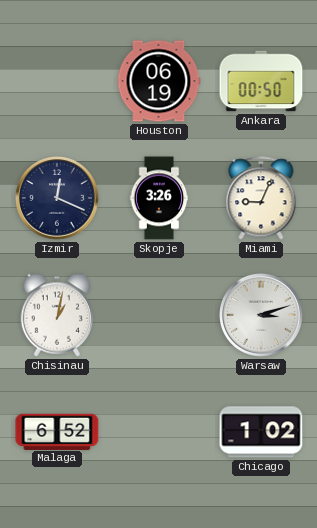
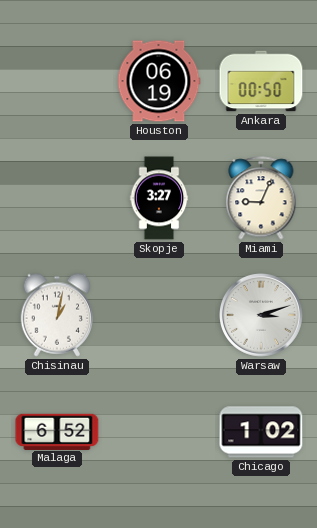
Izmir: 12:19 -> none (58, 199)
Skopje: 3:26 -> 3:27 (159, 198)
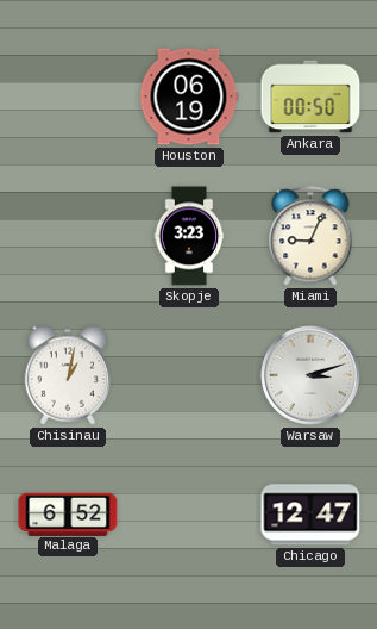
Skopje: 3:27 -> 3:23 (189, 236)
Chicago: 1:02 -> 12:47 (310, 515)
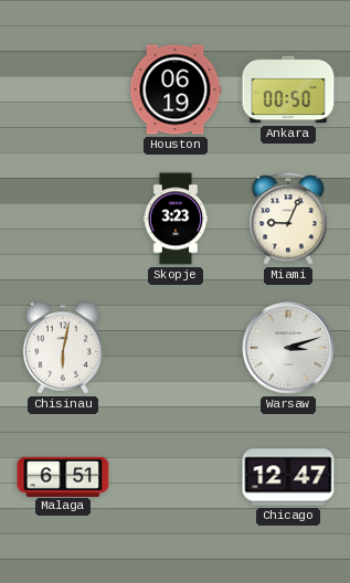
Chisinau: 1:02 -> 6:02 (63, 348)
Malaga: 6:52 -> 6:51 (63, 476)
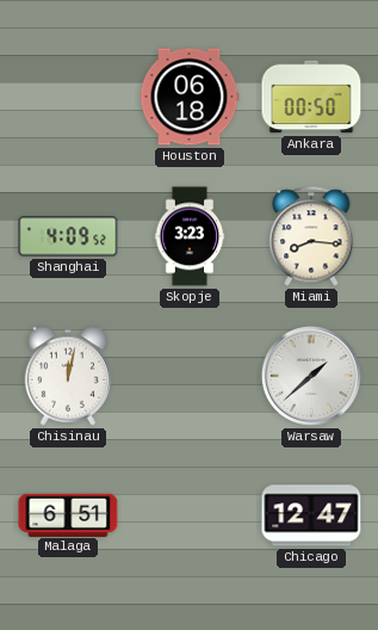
Houston: 06:19 -> 06:18 (190, 97)
Shanghai: none -> 4:09 (68, 236)
Miami: 9:04 -> 8:16 (311, 236)
Chisinau: 6:02 -> 12:02 (68, 376)
Warsaw: 3:12 -> 1:38 (312, 377)
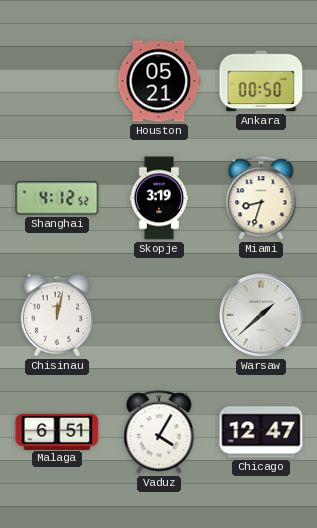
Houston: 06:18 -> 05:21 (159, 81)
Shanghai: 4:09 -> 4:12 (57, 198)
Skopje: 3:23 -> 3:19 (159, 198)
Miami: 8:16 -> 8:33 (261, 198)
Vaduz: none -> 4:05 (159, 432)
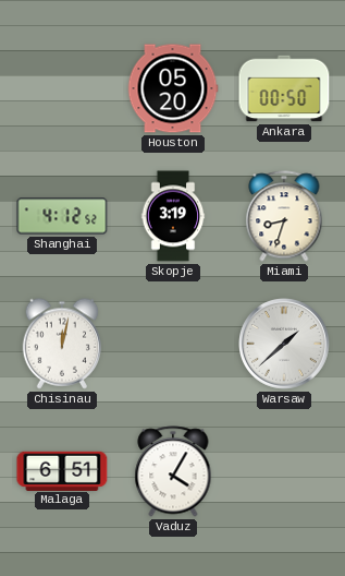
Houston: 05:21 -> 05:20 (173, 88)
Chicago: 12:47 -> none (261, 432)
